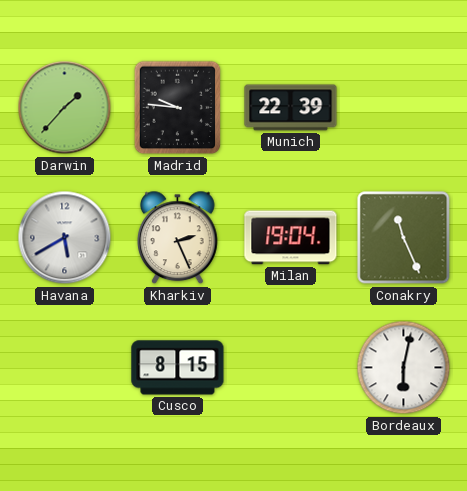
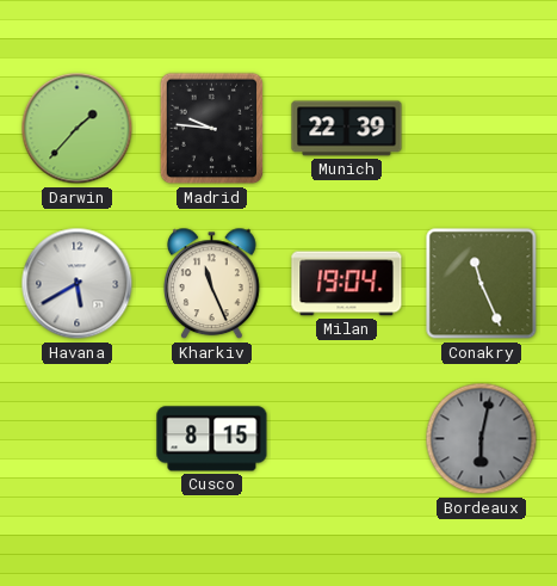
Kharkiv: 2:26 -> 11:26 (212, 284)
Bordeaux dial: white -> grey (482, 439)
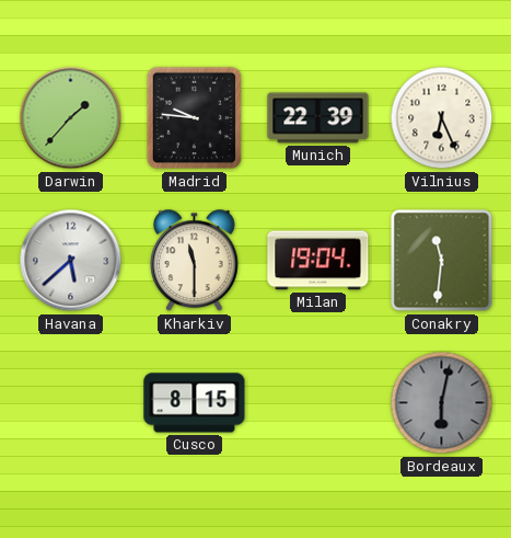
Vilnius: none -> 6:26 (442, 118)
Havana: 5:40 -> 5:38 (71, 261)
Kharkiv: 11:26 -> 11:30 (195, 261)
Conakry: 11:26 -> 11:31 (442, 261)
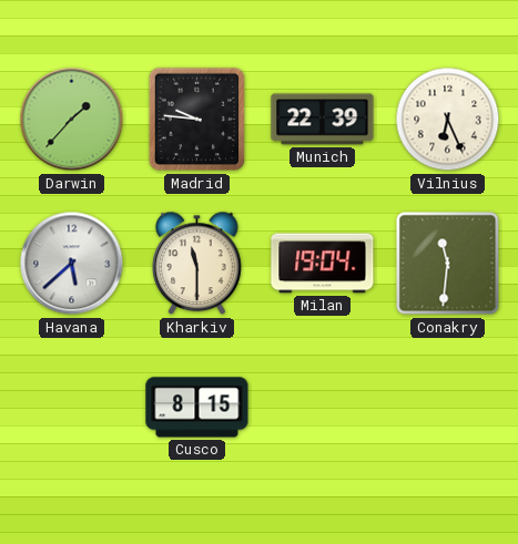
Bordeaux: 6:02 -> none (442, 403)
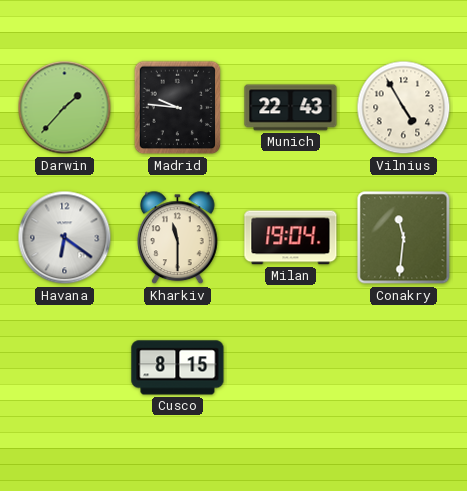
Munich: 22:39 -> 22:43 (291, 108)
Vilnius: 6:26 -> 4:55 (404, 108)
Havana: 5:38 -> 6:21 (65, 238)
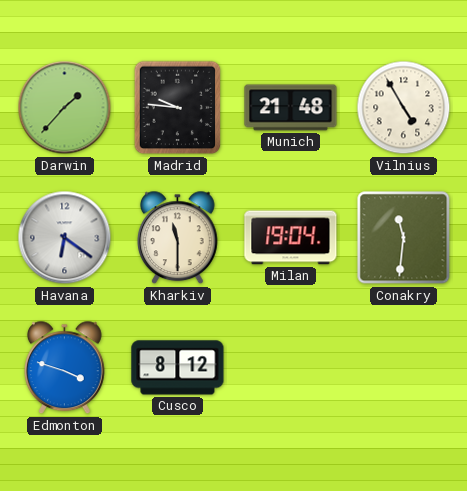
Munich: 22:43 -> 21:48 (291, 108)
Edmonton: none -> 3:48 (65, 368)
Cusco: 8:15 -> 8:12 (178, 368)
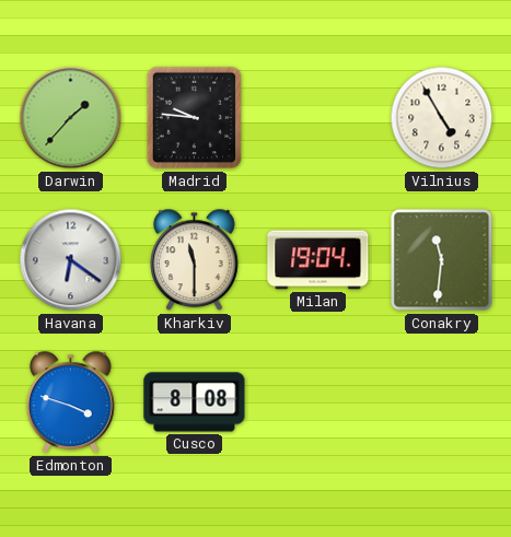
Munich: 21:48 -> none (291, 108)
Cusco: 8:12 -> 8:08 (195, 402)
